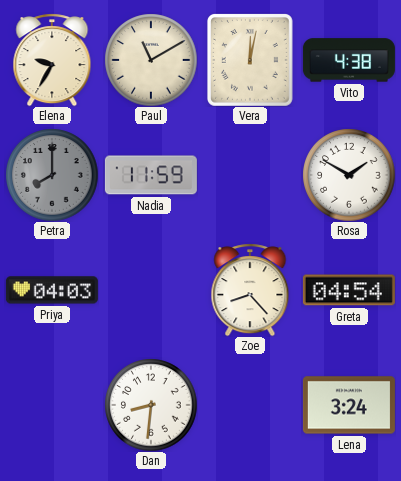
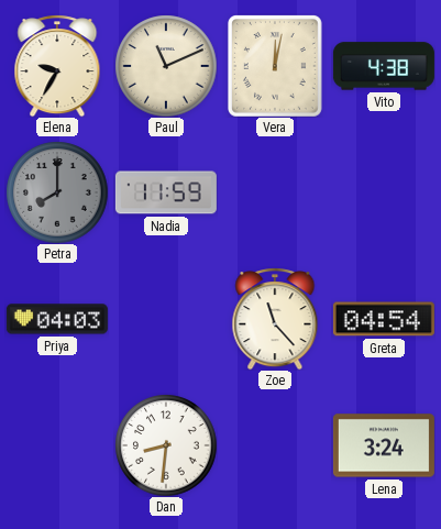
Paul: 11:10 -> 11:11 (166, 66)
Rosa: 1:50 -> none (349, 175)
Zoe: 8:23 -> 11:23 (275, 319)
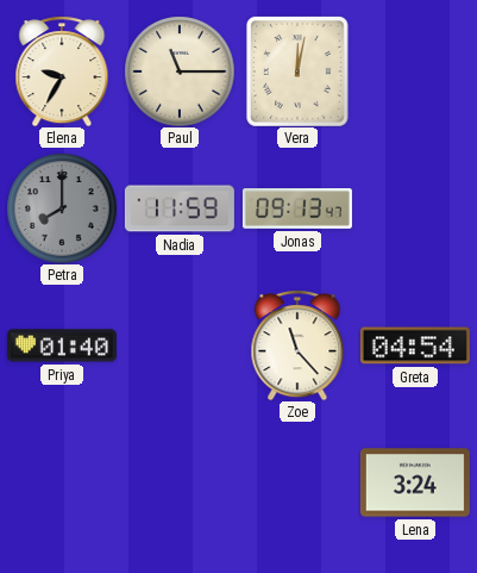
Paul: 11:11 -> 11:15 (180, 71)
Vito: 4:38 -> none (384, 66)
Jonas: none -> 09:13 (297, 210)
Priya: 04:03 -> 01:40 (62, 345)
Dan: 8:31 -> none (166, 445)
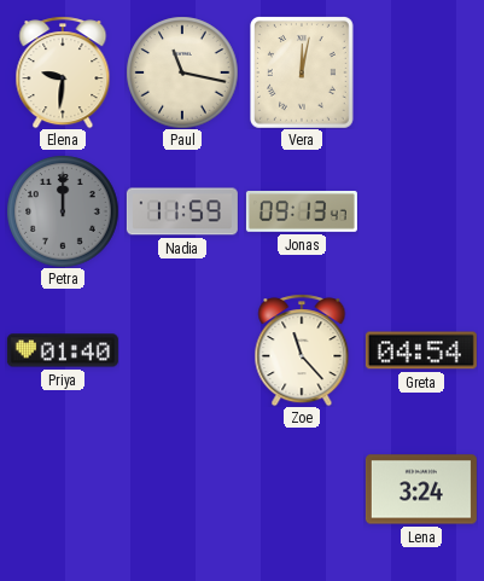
Elena: 9:35 -> 9:31 (63, 72)
Paul: 11:15 -> 11:17 (182, 72)
Petra: 8:00 -> 12:00 (63, 211)
